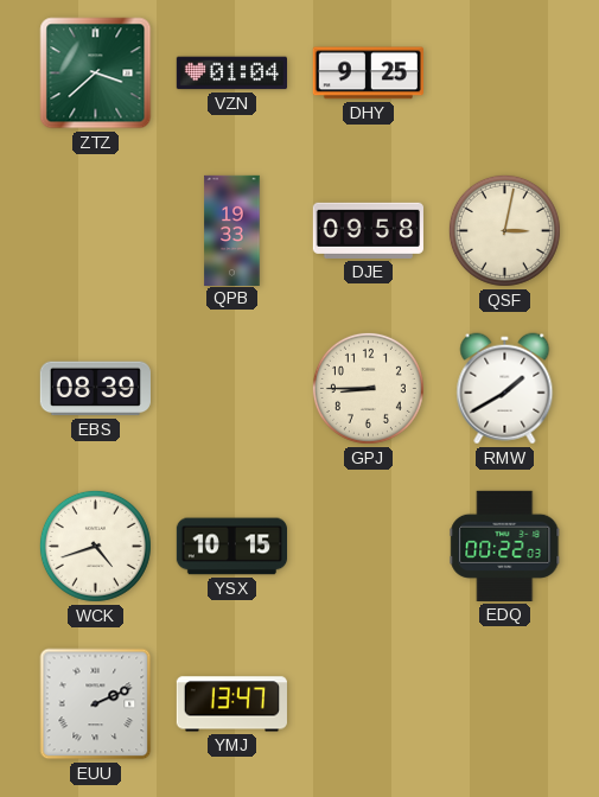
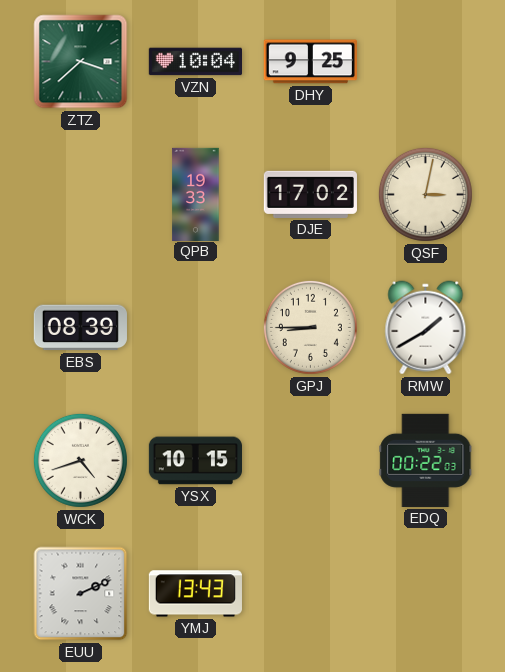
VZN: 01:04 -> 10:04 (195, 62)
DJE: 09:58 -> 17:02 (310, 194)
YMJ: 13:47 -> 13:43 (195, 594)
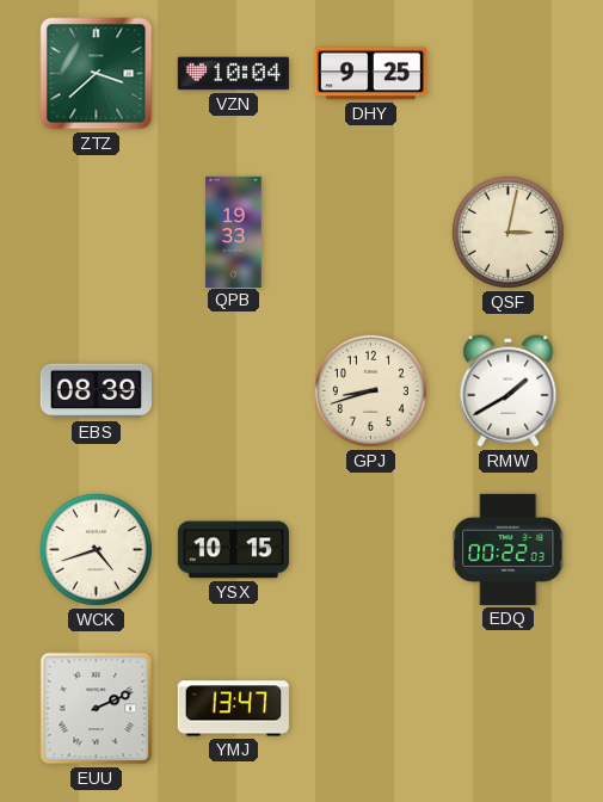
DJE: 17:02 -> none (310, 194)
GPJ: 8:45 -> 8:42 (370, 390)
YMJ: 13:43 -> 13:47 (233, 709)
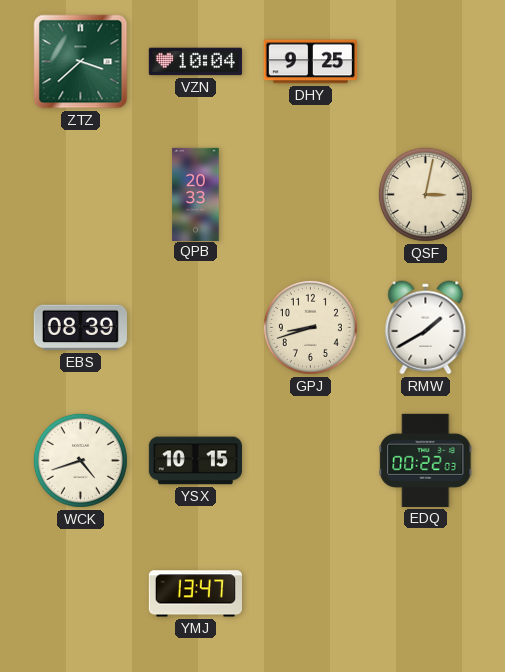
QPB: 19:33 -> 20:33 (196, 194)
EUU: 2:11 -> none (97, 709)
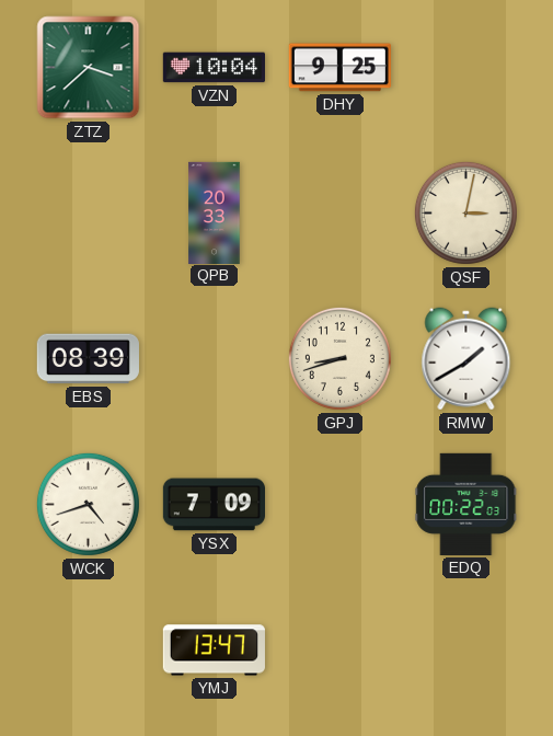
YSX: 10:15 -> 7:09 (214, 505)
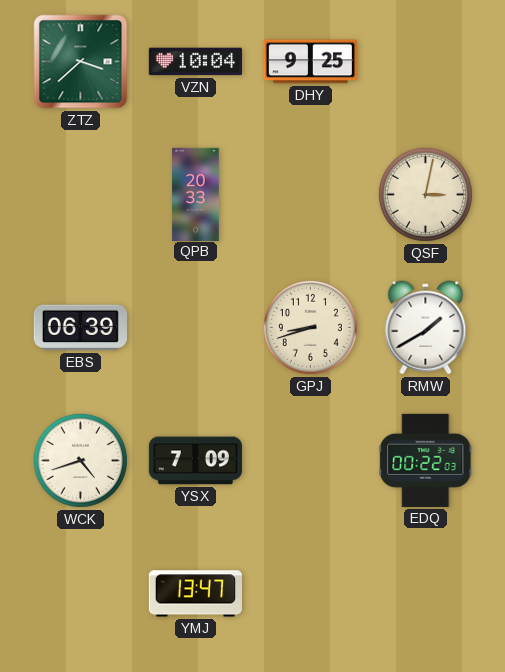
EBS: 08:39 -> 06:39 (80, 328)
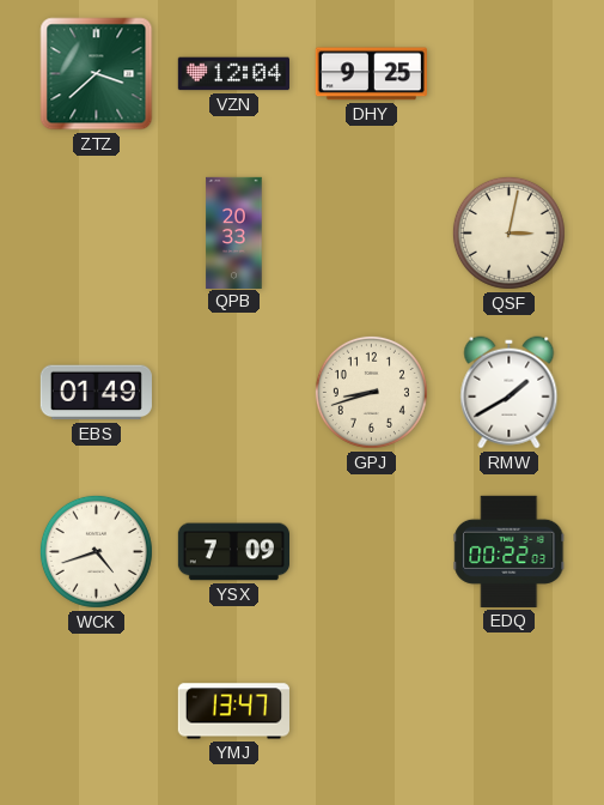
VZN: 10:04 -> 12:04 (233, 74)
EBS: 06:39 -> 01:49 (96, 393)
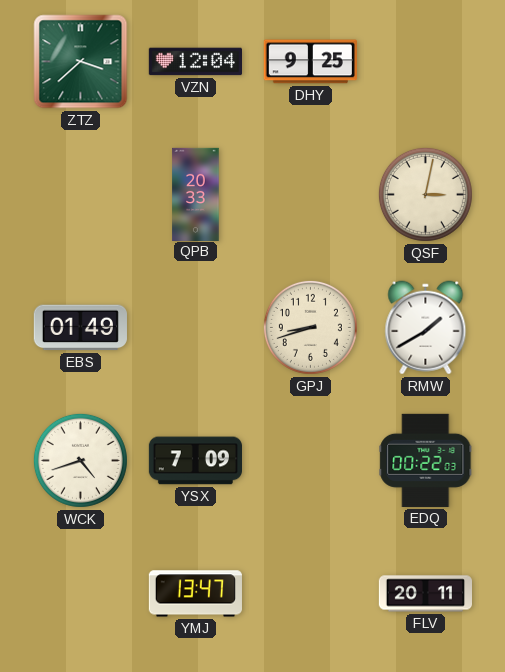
FLV: none -> 20:11 (425, 594)
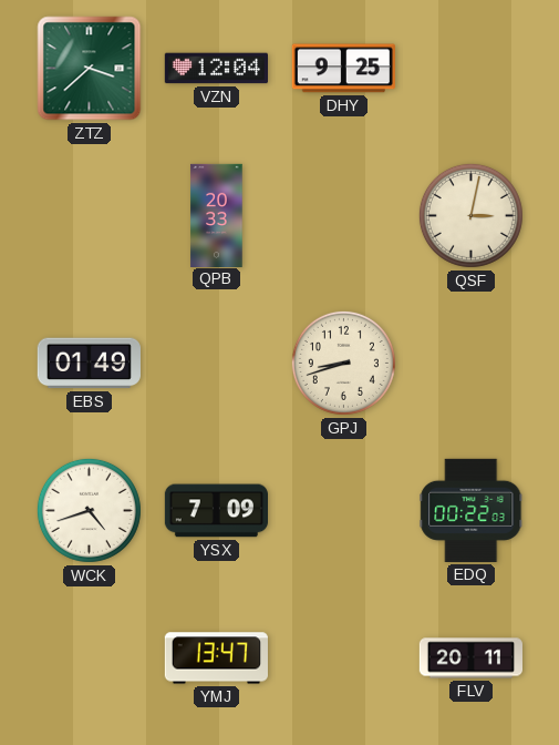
RMW: 1:40 -> none (426, 328)
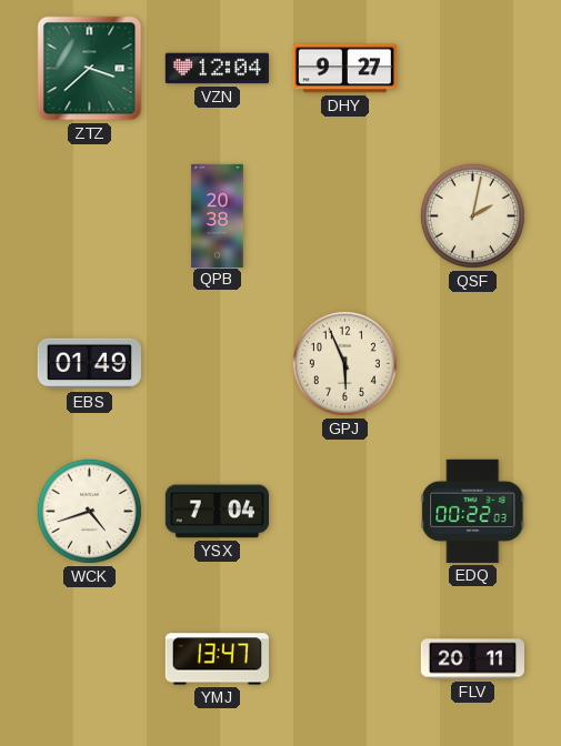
DHY: 9:25 -> 9:27 (344, 69)
QPB: 20:33 -> 20:38 (218, 215)
QSF: 3:02 -> 2:02 (472, 215)
GPJ: 8:42 -> 5:56 (344, 363)
YSX: 7:09 -> 7:04 (217, 512)
